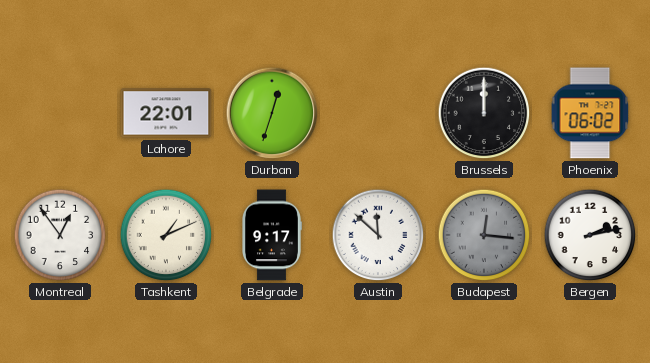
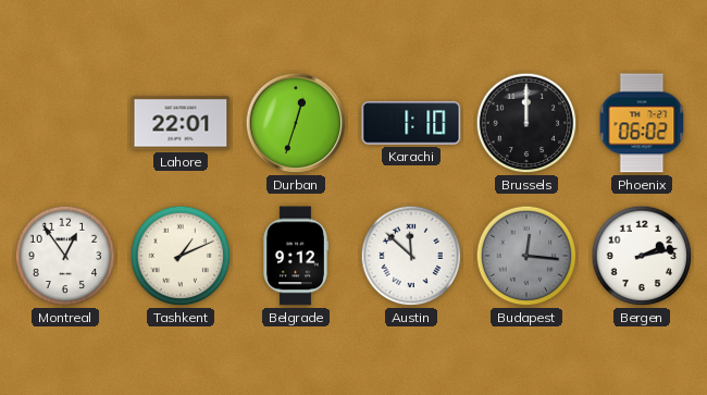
Karachi: none -> 1:10 (411, 123)
Belgrade: 9:17 -> 9:12 (296, 256)
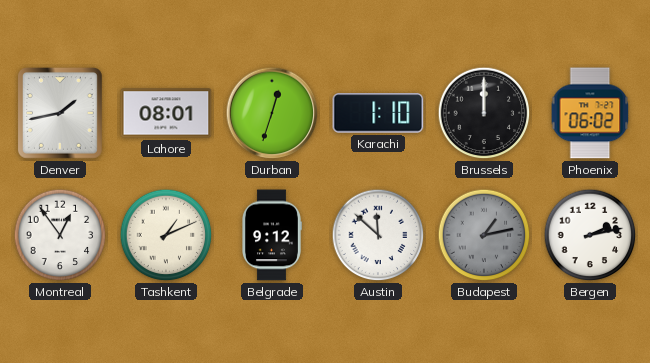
Denver: none -> 1:43 (60, 113)
Lahore: 22:01 -> 08:01 (166, 113)
Budapest: 12:16 -> 1:13 (484, 235)
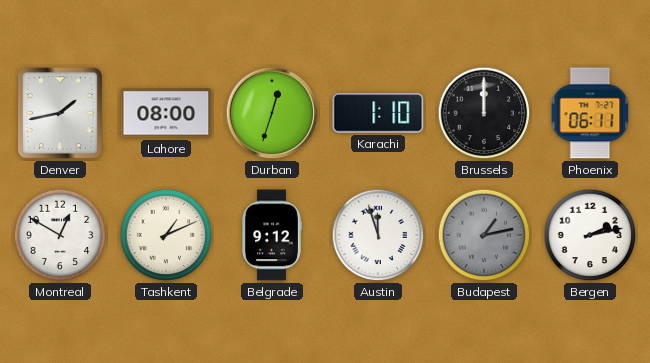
Lahore: 08:01 -> 08:00 (166, 113)
Phoenix: 06:02 -> 06:11 (590, 113)
Montreal: 12:54 -> 12:50 (60, 235)
Austin: 11:52 -> 11:57 (378, 235)
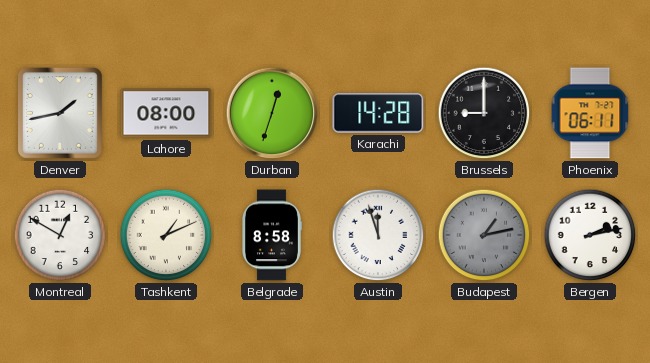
Karachi: 1:10 -> 14:28 (378, 113)
Brussels: 12:00 -> 9:00 (484, 113)
Belgrade: 9:12 -> 8:58 (272, 235)
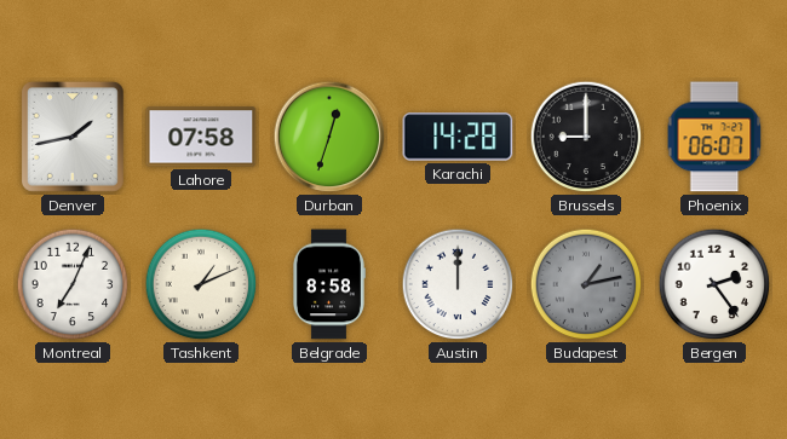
Lahore: 08:00 -> 07:58 (201, 137)
Phoenix: 06:11 -> 06:07 (714, 137)
Montreal: 12:50 -> 7:04 (73, 284)
Austin: 11:57 -> 12:00 (458, 284)
Bergen: 2:13 -> 2:24 (714, 284)
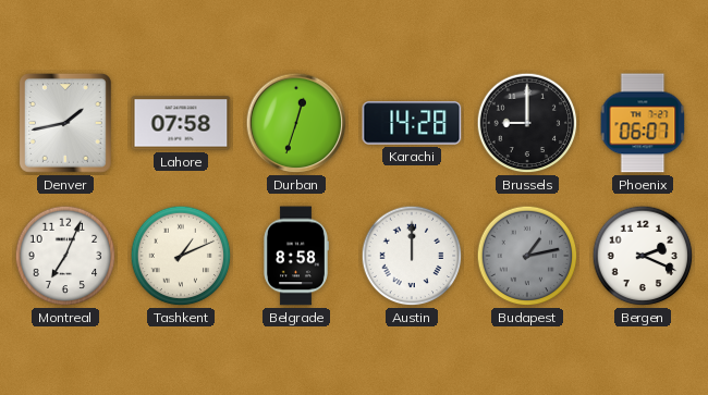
Bergen: 2:24 -> 2:19 (643, 256)
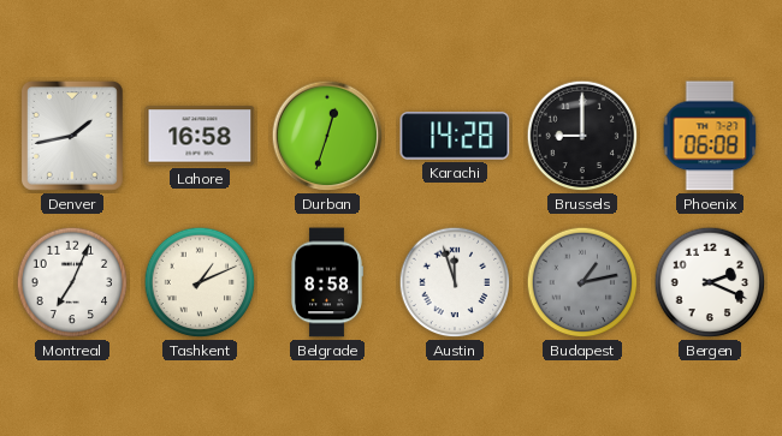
Lahore: 07:58 -> 16:58 (200, 136)
Phoenix: 06:07 -> 06:08 (710, 136)
Austin: 12:00 -> 11:57 (455, 282)
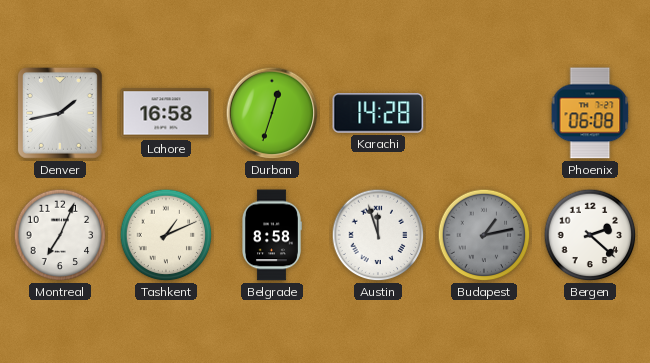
Brussels: 9:00 -> none (582, 136)
Bergen: 2:19 -> 2:22 (590, 235)
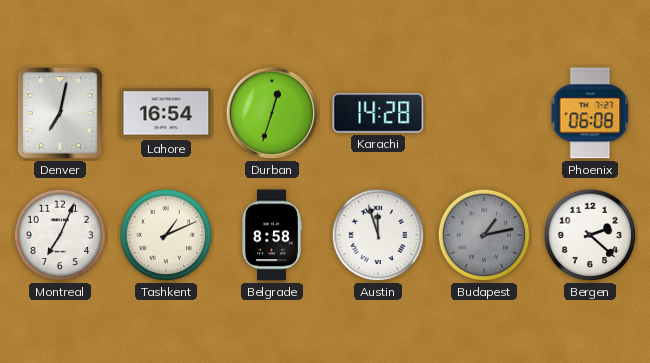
Denver: 1:43 -> 7:02 (60, 113)
Lahore: 16:58 -> 16:54 (166, 113)
